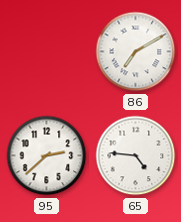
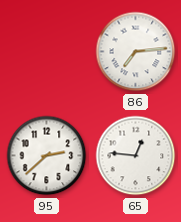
86: 7:10 -> 7:14 (136, 52)
65: 4:46 -> 12:46 (136, 156)
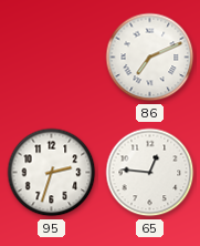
86: 7:14 -> 7:11 (150, 58)
95: 2:38 -> 2:33 (52, 173)
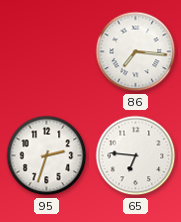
86: 7:11 -> 7:16 (136, 52)
65: 12:46 -> 6:46 (136, 156)
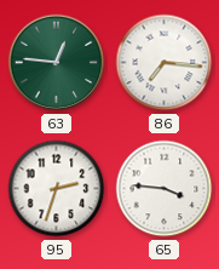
63: none -> 12:46 (57, 63)
65: 6:46 -> 3:46 (165, 189)
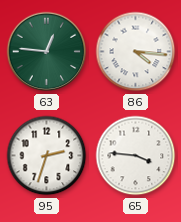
86: 7:16 -> 4:16 (136, 52)
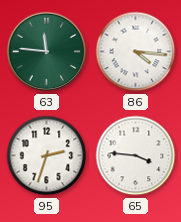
63: 12:46 -> 11:46 (47, 52)
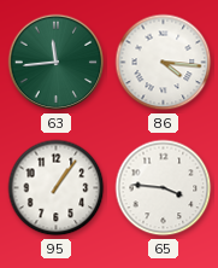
63: 11:46 -> 11:44 (57, 63)
95: 2:33 -> 1:06 (57, 188)
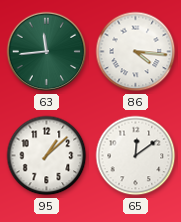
95: 1:06 -> 1:08 (47, 156)
65: 3:46 -> 12:09 (136, 156)
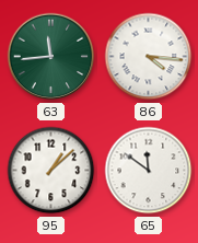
65: 12:09 -> 11:51 (149, 171)
